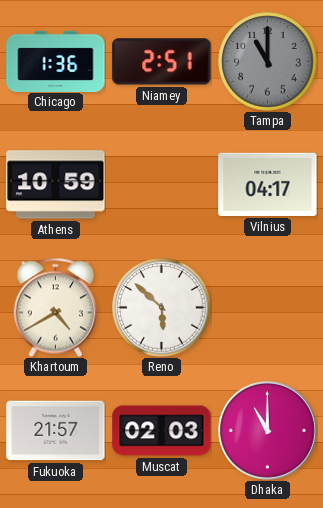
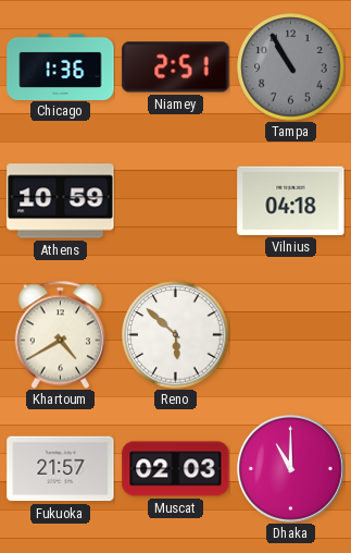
Tampa: 11:00 -> 10:55 (291, 67)
Vilnius: 04:17 -> 04:18 (291, 200)
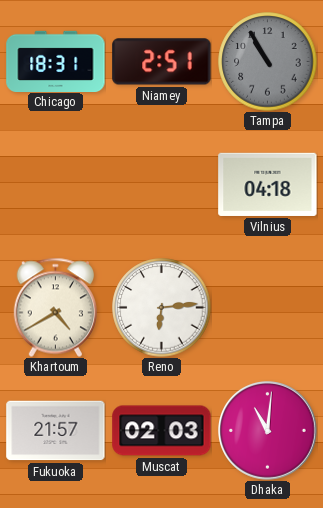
Chicago: 1:36 -> 18:31 (56, 61)
Athens: 10:59 -> none (61, 201)
Reno: 5:52 -> 6:14 (162, 308)
Dhaka: 11:00 -> 11:01 (268, 431)
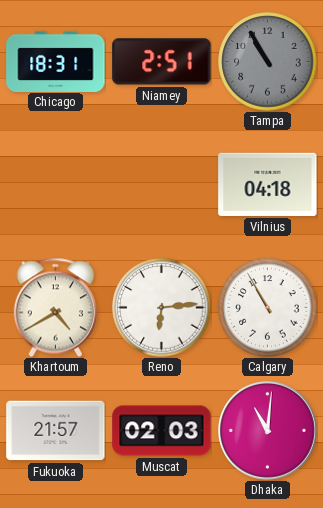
Calgary: none -> 10:55 (268, 308)
